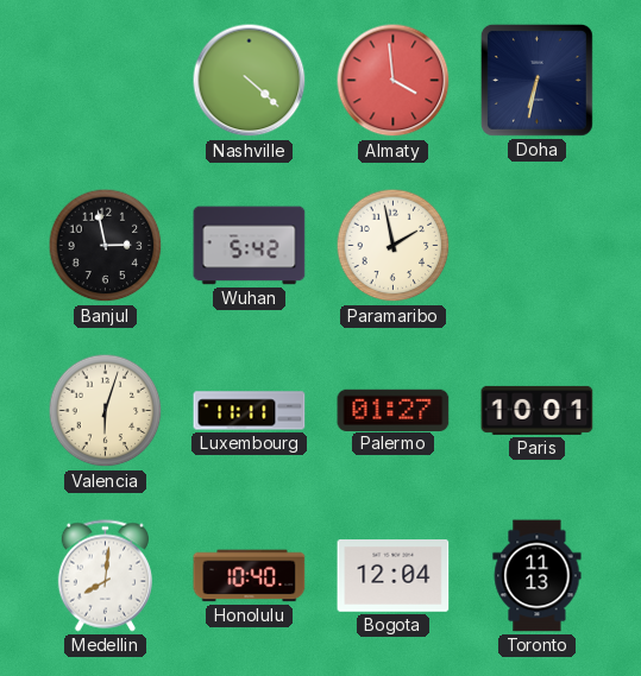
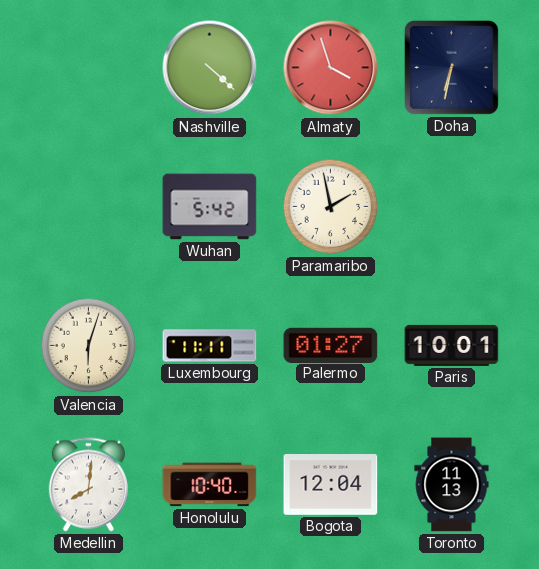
Almaty: 3:59 -> 3:57 (331, 68)
Banjul: 2:58 -> none (106, 246)
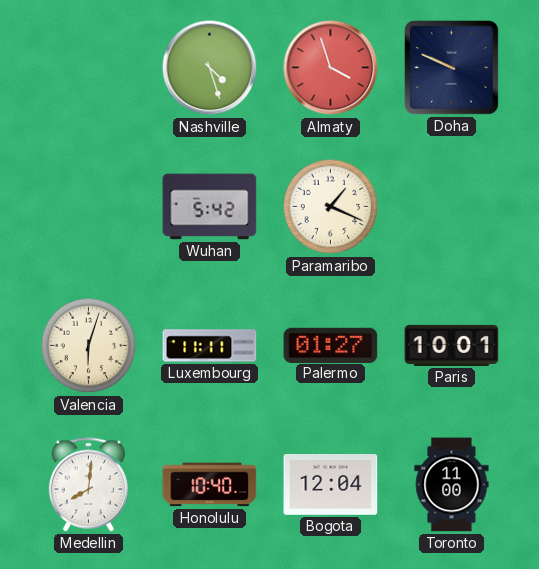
Nashville: 4:22 -> 4:27 (210, 68)
Doha: 6:32 -> 9:49 (451, 67)
Paramaribo: 1:58 -> 1:19 (331, 207)
Toronto: 11:13 -> 11:00 (452, 485)
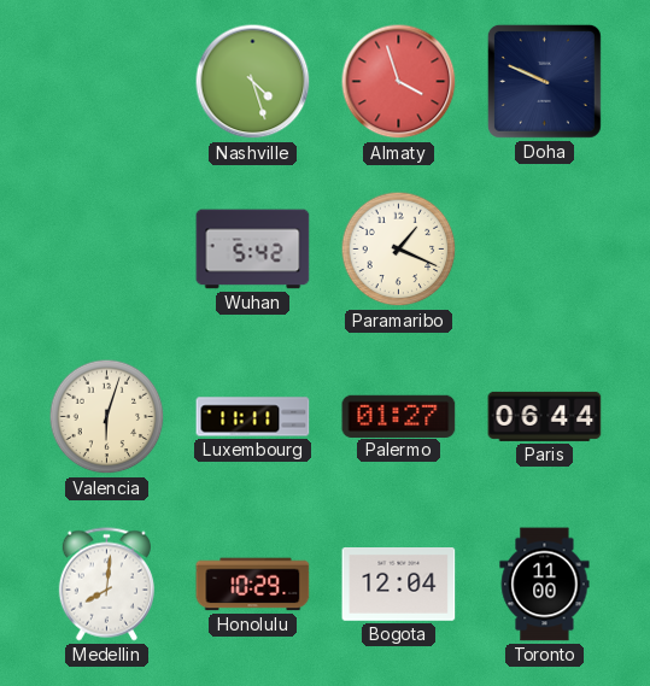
Paris: 10:01 -> 06:44 (545, 416)
Honolulu: 10:40 -> 10:29 (253, 585)
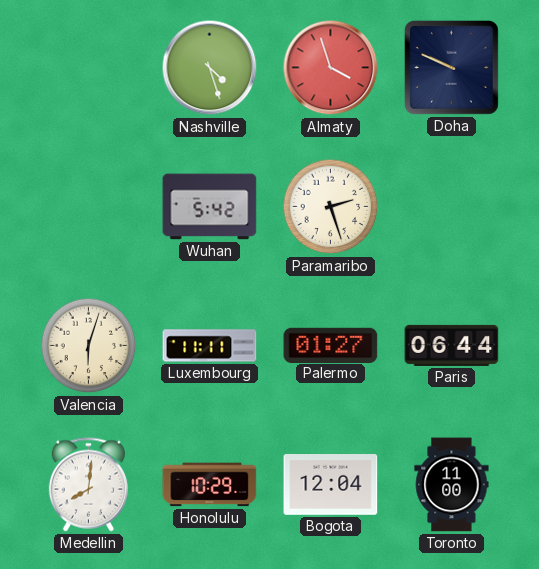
Paramaribo: 1:19 -> 2:27 (331, 207)
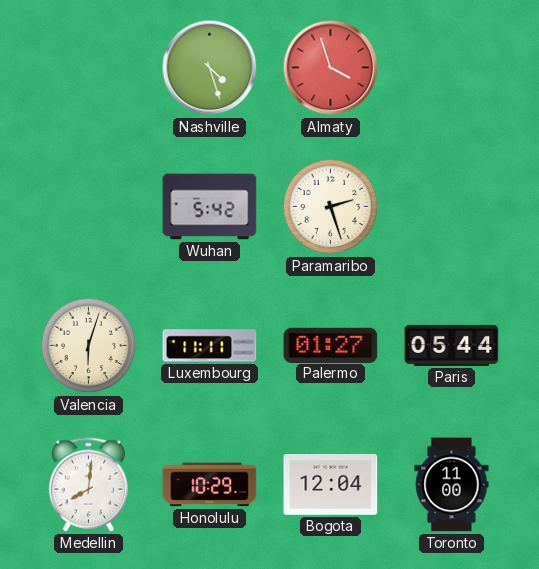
Doha: 9:49 -> none (451, 67)
Paris: 06:44 -> 05:44 (452, 345)
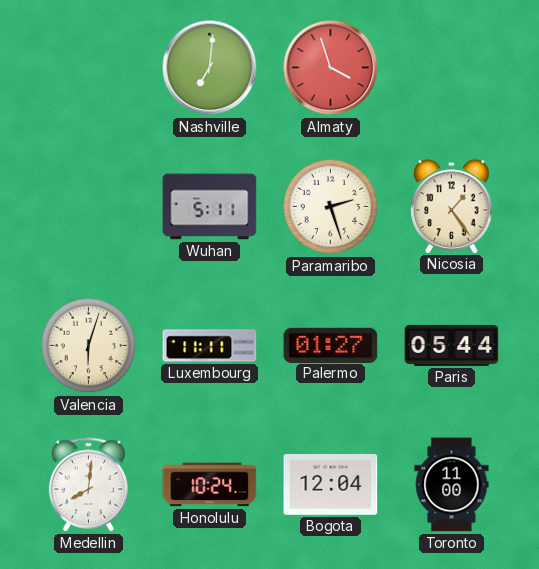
Nashville: 4:27 -> 7:01 (210, 68)
Wuhan: 5:42 -> 5:11 (210, 207)
Nicosia: none -> 1:24 (452, 206)
Honolulu: 10:29 -> 10:24 (210, 485)
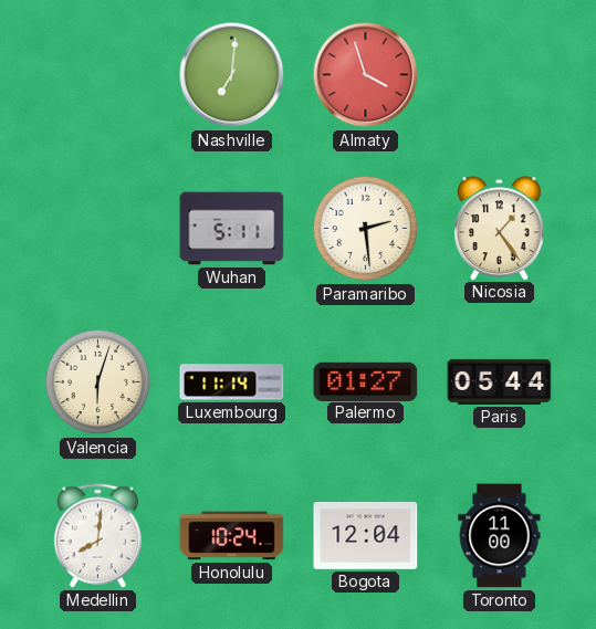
Paramaribo: 2:27 -> 2:29 (366, 229)
Luxembourg: 11:11 -> 11:14 (232, 382)
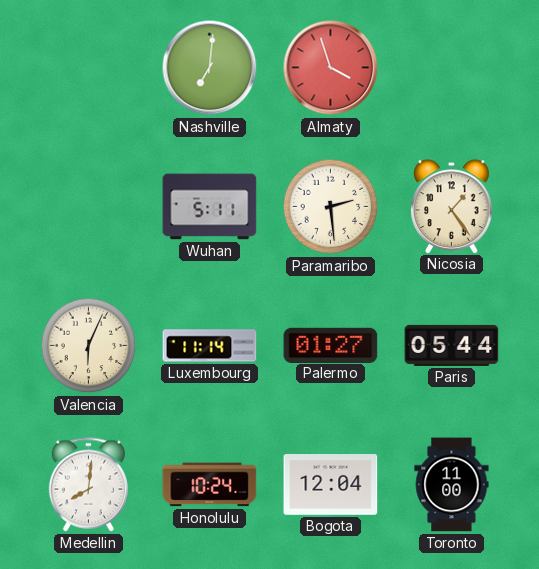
Valencia: 6:03 -> 6:04 (89, 346)
